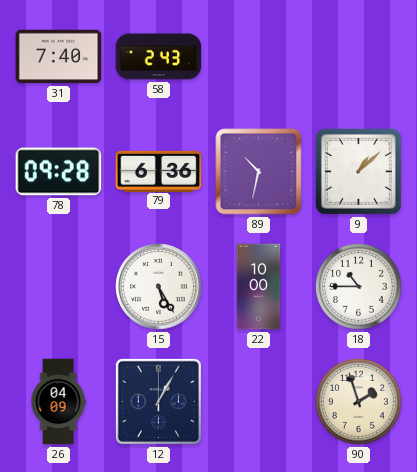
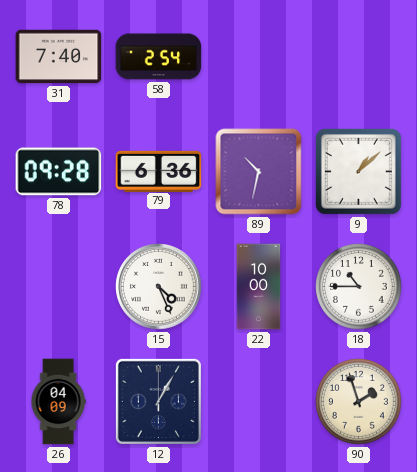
58: 2:43 -> 2:54 (159, 57)
15: 5:25 -> 4:26 (159, 287)
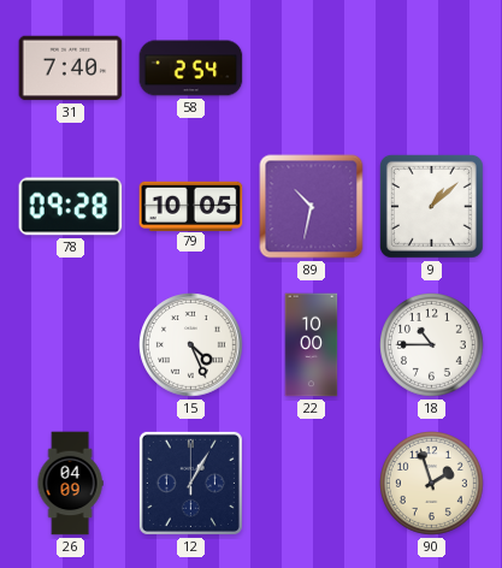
79: 6:36 -> 10:05 (191, 206)
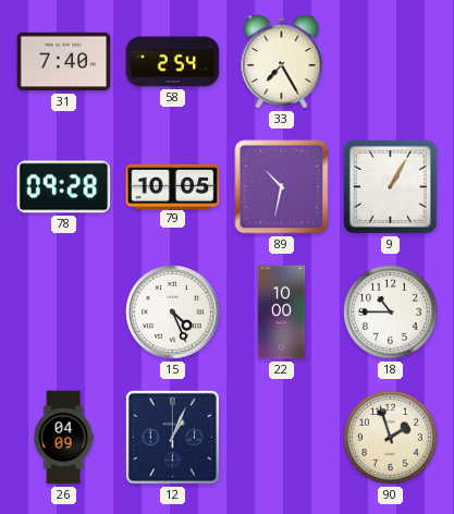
33: none -> 7:25 (282, 62)
9: 1:08 -> 1:05 (390, 186)
12: 1:05 -> 1:04 (172, 437)
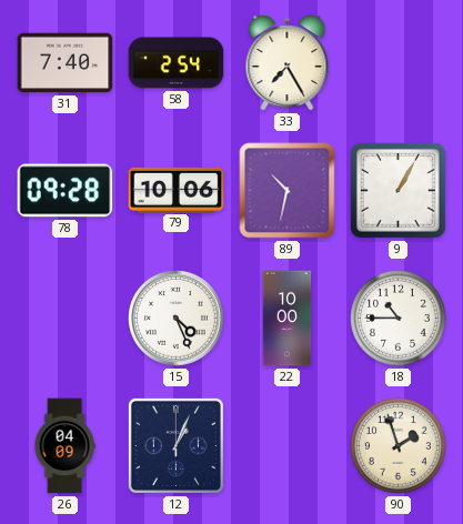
79: 10:05 -> 10:06 (177, 190)
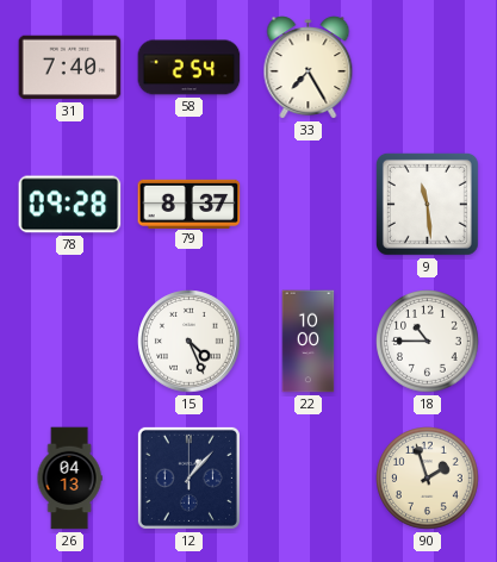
79: 10:06 -> 8:37 (190, 204)
89: 10:32 -> none (288, 191)
9: 1:05 -> 11:29 (427, 204)
26: 04:09 -> 04:13 (69, 479)
12: 1:04 -> 1:07 (188, 477)
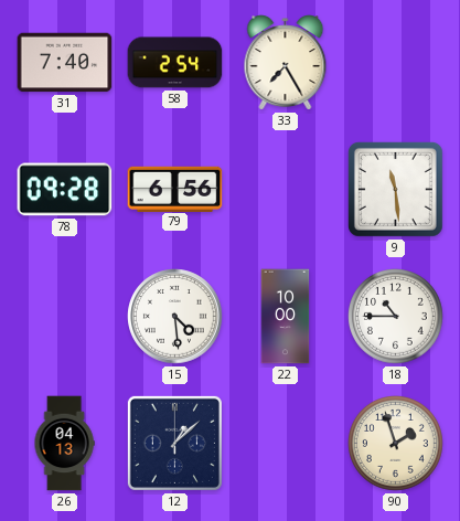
79: 8:37 -> 6:56 (175, 189)
15: 4:26 -> 4:29 (175, 317)
12: 1:07 -> 1:08 (174, 443)
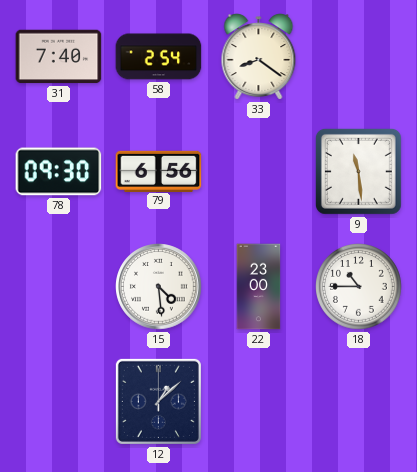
33: 7:25 -> 8:21 (259, 57)
78: 09:28 -> 09:30 (59, 172)
22: 10:00 -> 23:00 (259, 287)
26: 04:13 -> none (64, 444)
90: 1:57 -> none (396, 444)
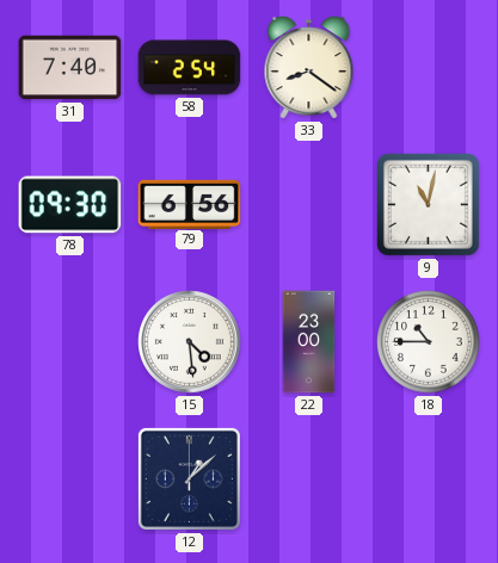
9: 11:29 -> 11:02 (428, 204)
